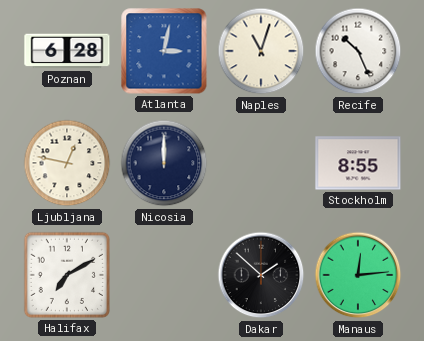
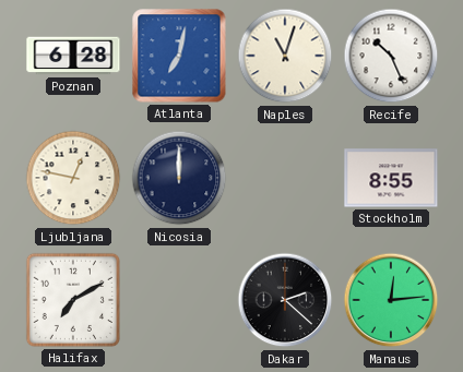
Atlanta: 3:02 -> 7:02 (179, 56)
Dakar: 1:52 -> 2:22 (285, 300)
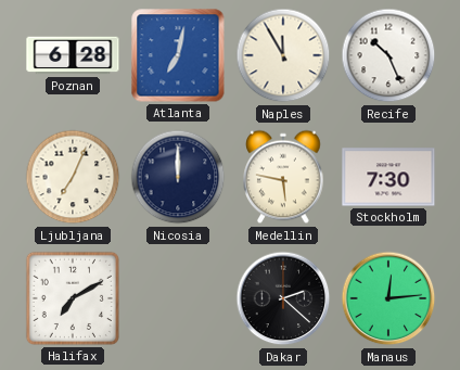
Naples: 11:03 -> 11:55 (283, 55)
Ljubljana: 12:47 -> 7:04 (73, 177)
Medellin: none -> 5:47 (283, 177)
Stockholm: 8:55 -> 7:30 (388, 177)
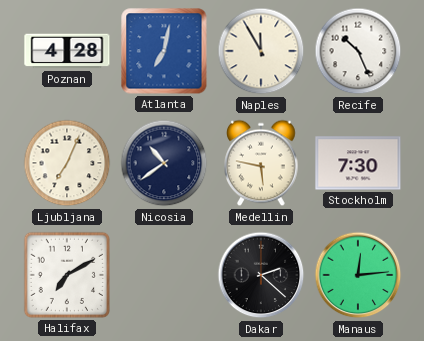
Poznan: 6:28 -> 4:28 (67, 51)
Nicosia: 12:00 -> 10:39 (164, 163)
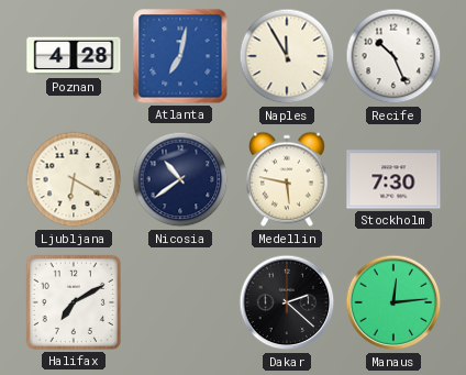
Ljubljana: 7:04 -> 6:20 (74, 179)
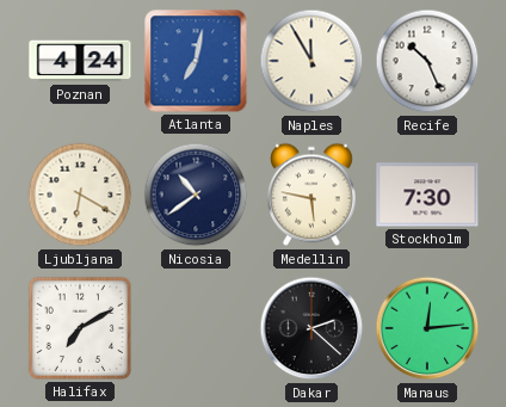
Poznan: 4:28 -> 4:24 (80, 61)
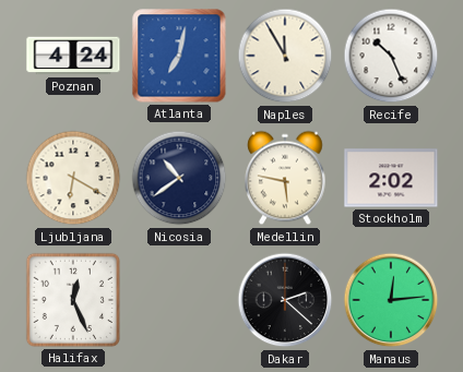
Stockholm: 7:30 -> 2:02 (391, 178)
Halifax: 7:10 -> 12:26 (73, 300)
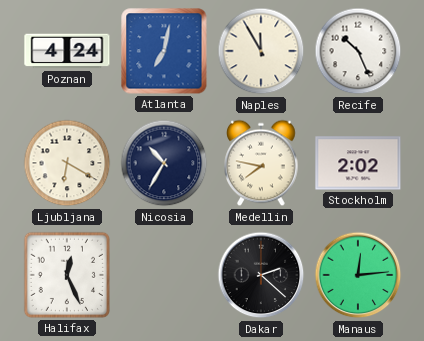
Nicosia: 10:39 -> 10:35 (164, 163)
Medellin: 5:47 -> 7:47 (261, 163)
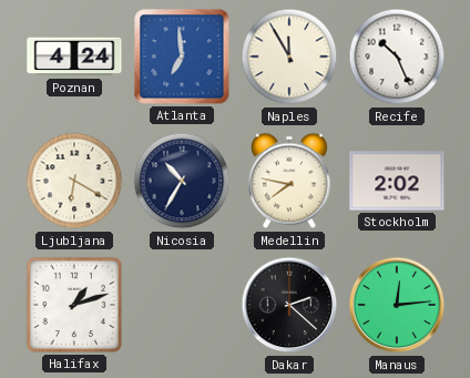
Atlanta: 7:02 -> 6:59 (182, 57)
Halifax: 12:26 -> 1:12 (74, 305)
